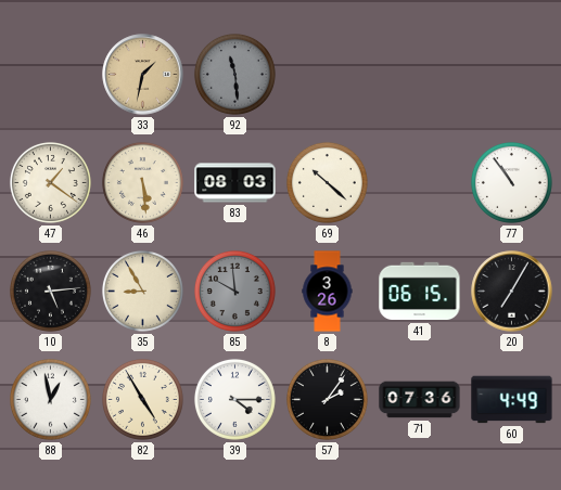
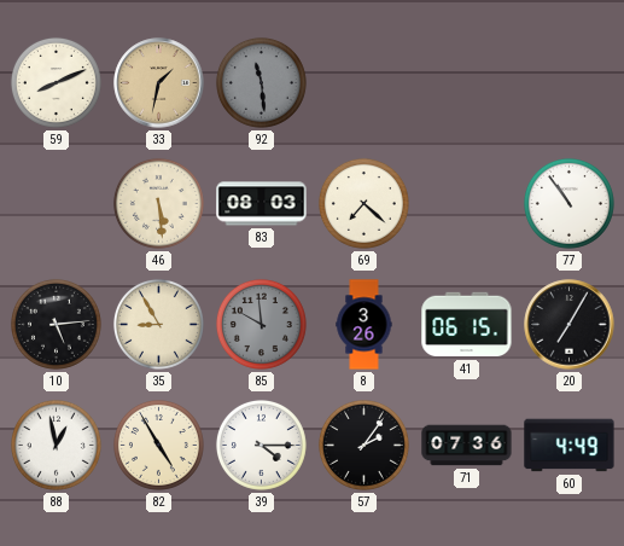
59: none -> 8:11 (56, 82)
47: 1:21 -> none (50, 182)
69: 10:22 -> 7:22 (363, 203)
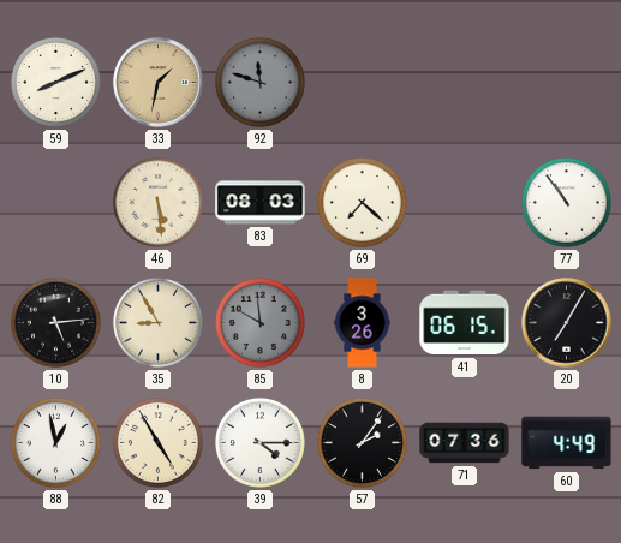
92: 11:29 -> 11:48 (259, 82)
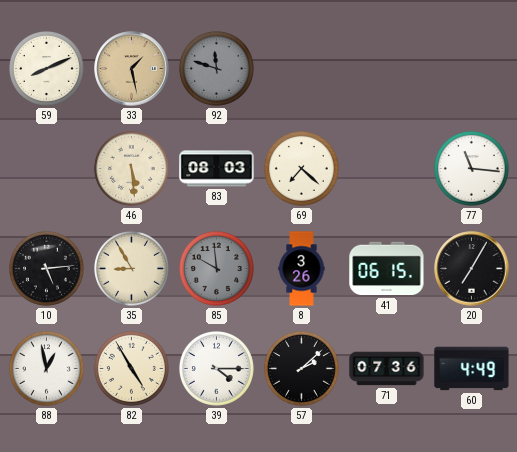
33: 1:32 -> 1:28 (132, 69)
77: 10:54 -> 11:16 (471, 168)
57: 2:06 -> 2:08 (301, 368)
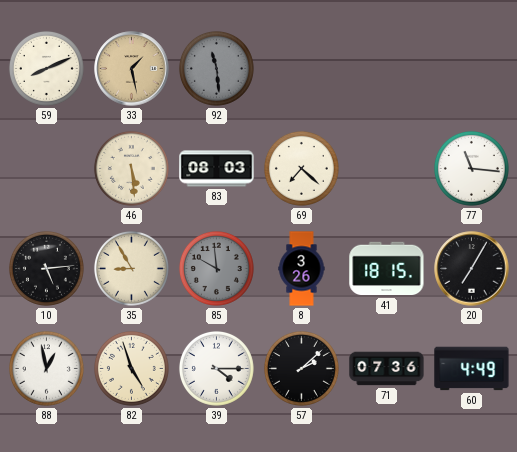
92: 11:48 -> 11:29 (216, 68)
41: 06:15 -> 18:15 (387, 269)
82: 4:55 -> 4:57 (131, 368)
